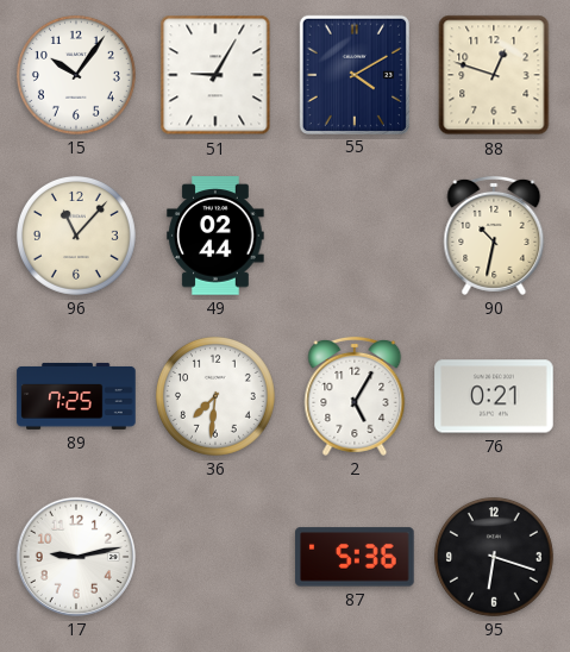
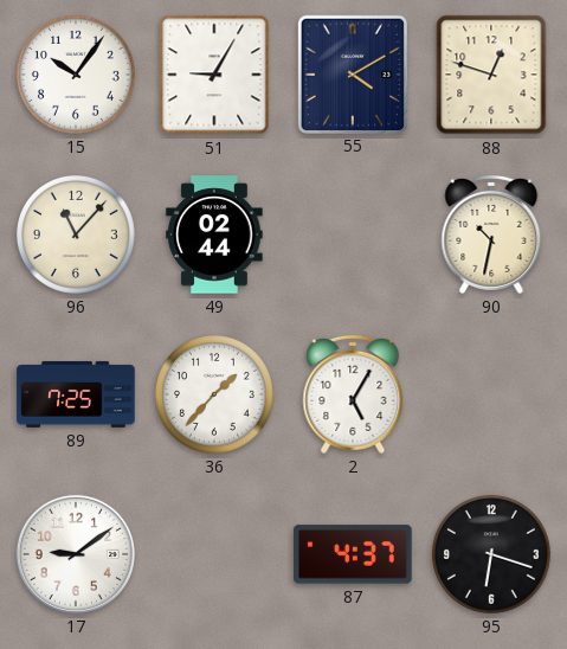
36: 7:31 -> 1:37 (214, 394)
76: 0:21 -> none (494, 396)
17: 9:13 -> 9:09 (76, 554)
87: 5:36 -> 4:37 (353, 554)
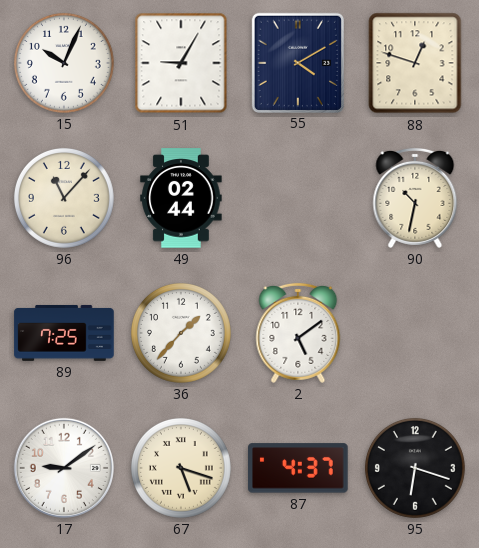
15: 10:06 -> 10:04 (64, 63)
2: 5:05 -> 5:09 (298, 333)
67: none -> 5:18 (181, 468)
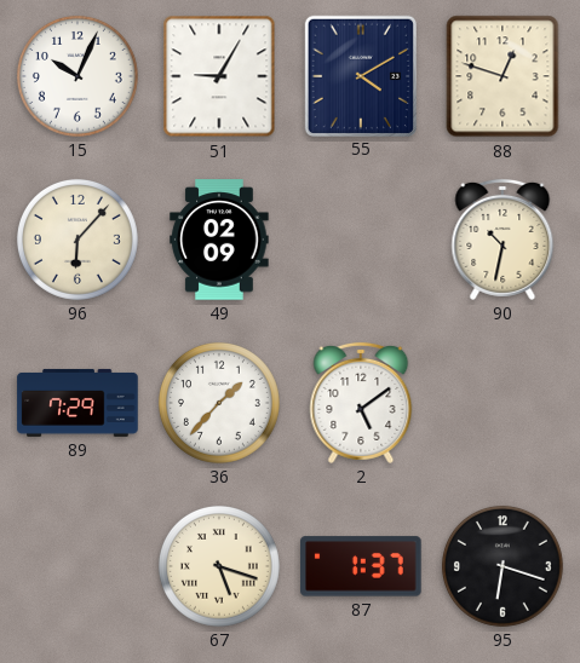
96: 11:07 -> 6:07 (77, 240)
49: 02:44 -> 02:09 (219, 240)
89: 7:25 -> 7:29 (77, 403)
17: 9:09 -> none (64, 468)
87: 4:37 -> 1:37 (361, 566)
